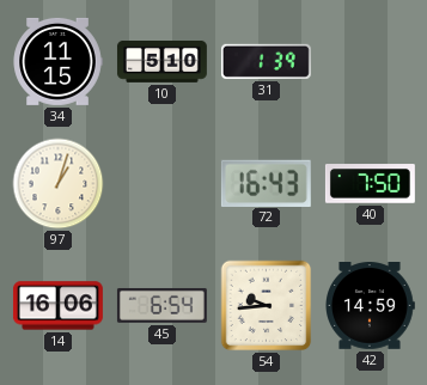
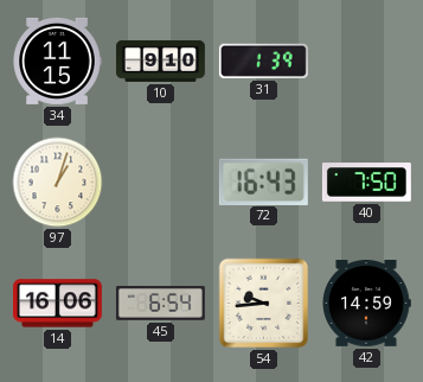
10: 5:10 -> 9:10 (160, 61)
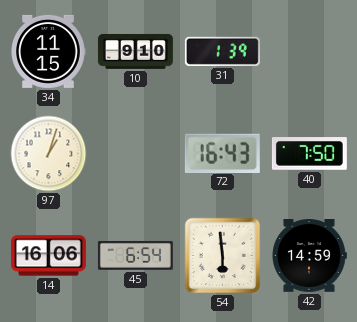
54: 9:44 -> 5:59 (223, 256)
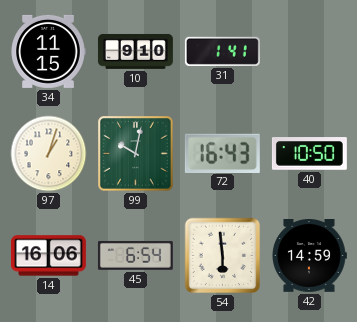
31: 1:39 -> 1:41 (222, 51)
99: none -> 10:02 (136, 154)
40: 7:50 -> 10:50 (309, 154)
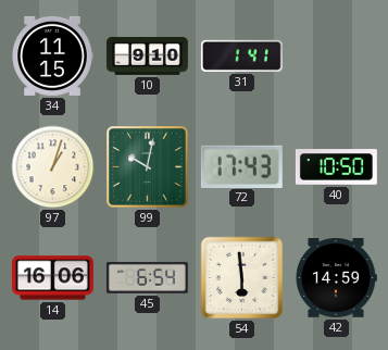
72: 16:43 -> 17:43 (241, 166)
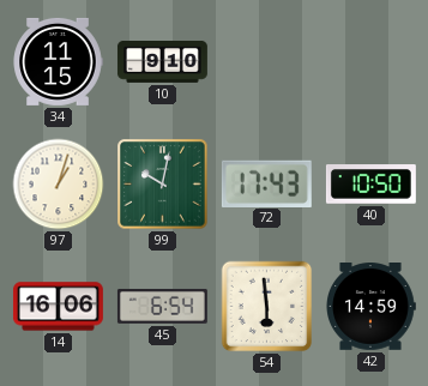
31: 1:41 -> none (241, 55)
